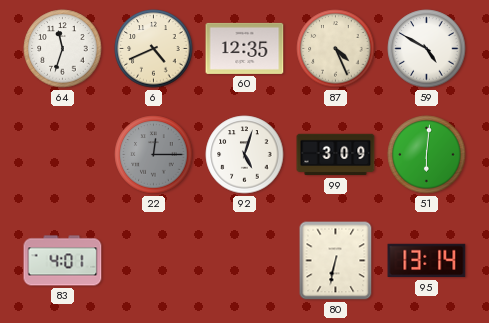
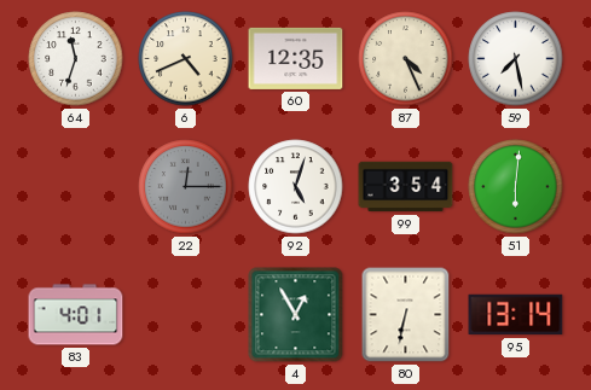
59: 4:50 -> 7:28 (516, 59)
99: 3:09 -> 3:54 (406, 187)
4: none -> 12:55 (296, 315)
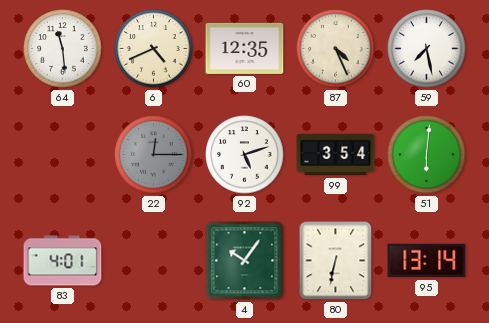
64: 11:33 -> 11:29 (63, 49)
92: 5:03 -> 5:12 (245, 155)
4: 12:55 -> 10:06 (245, 261)
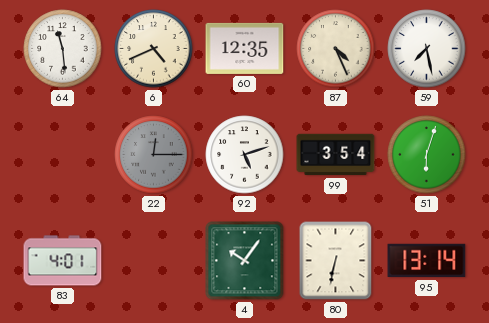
51: 6:01 -> 6:03 (427, 155)
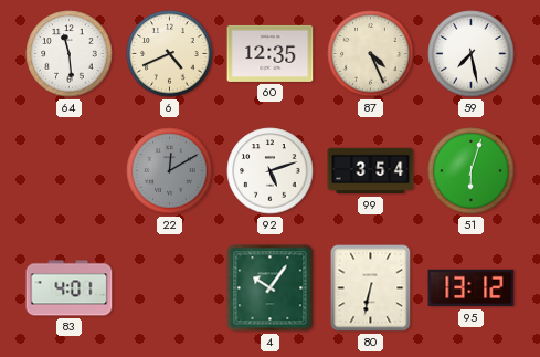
22: 12:15 -> 12:10 (170, 171)
95: 13:14 -> 13:12 (472, 288)
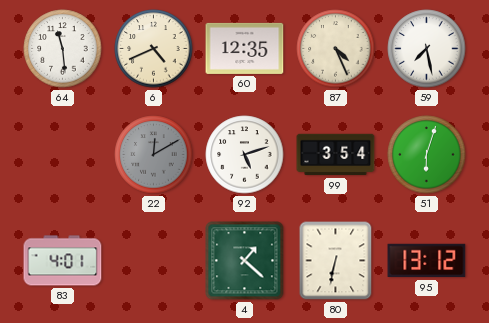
4: 10:06 -> 1:22 (245, 261)
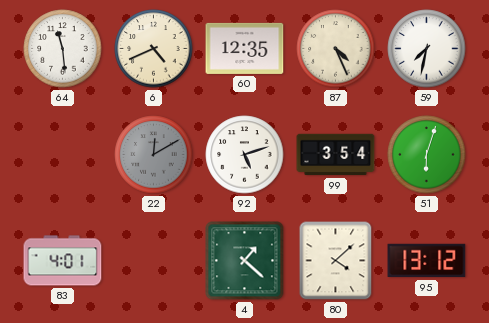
59: 7:28 -> 7:32 (427, 49)
80: 6:32 -> 4:08 (336, 261)
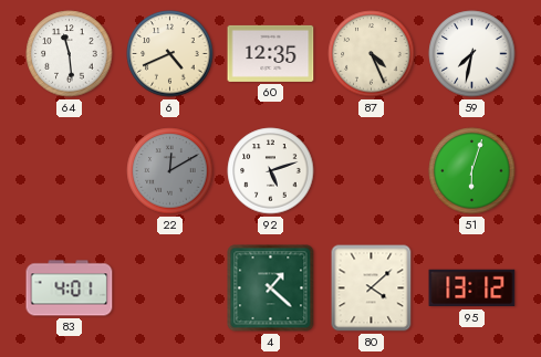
99: 3:54 -> none (336, 155)
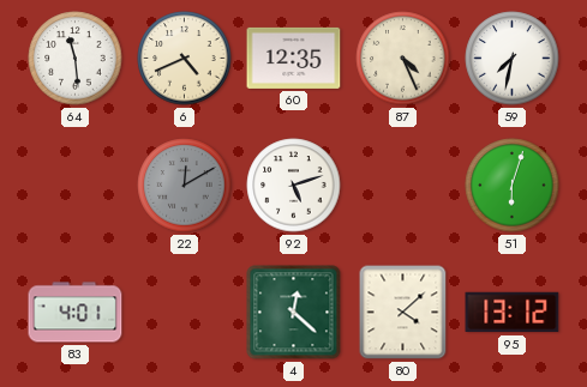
4: 1:22 -> 12:22 (294, 313)
